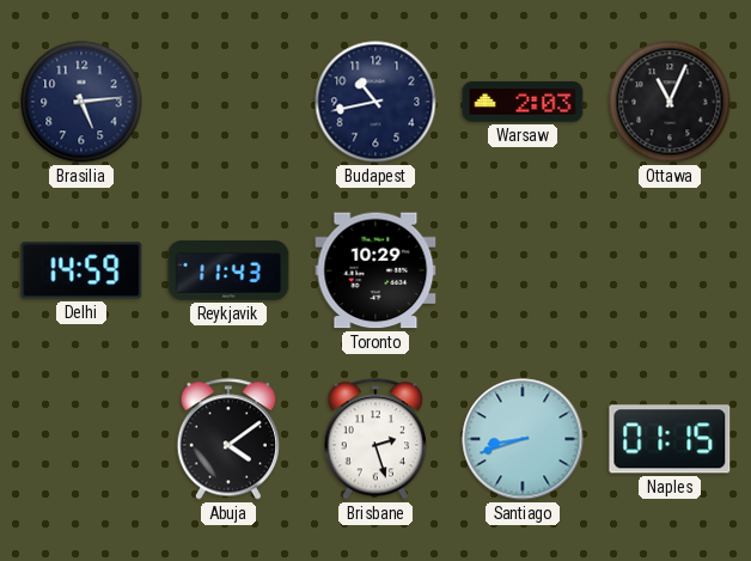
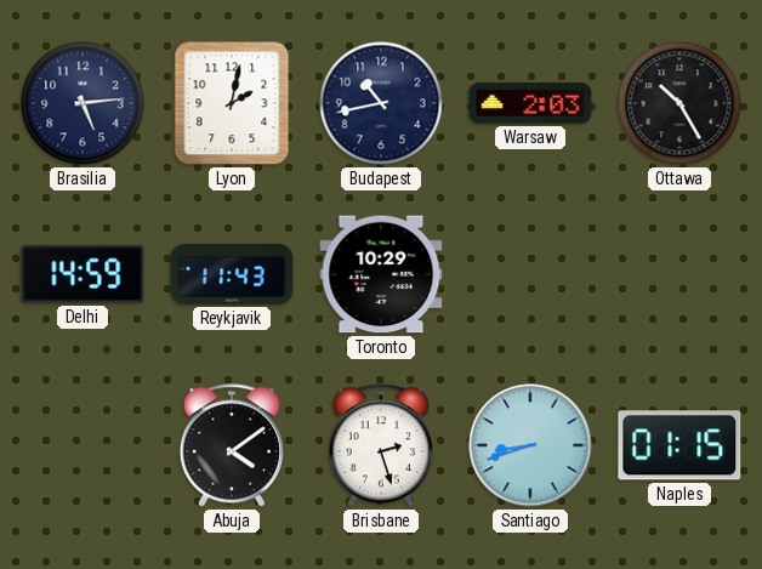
Lyon: none -> 2:02 (232, 103)
Ottawa: 11:04 -> 10:25 (679, 103)
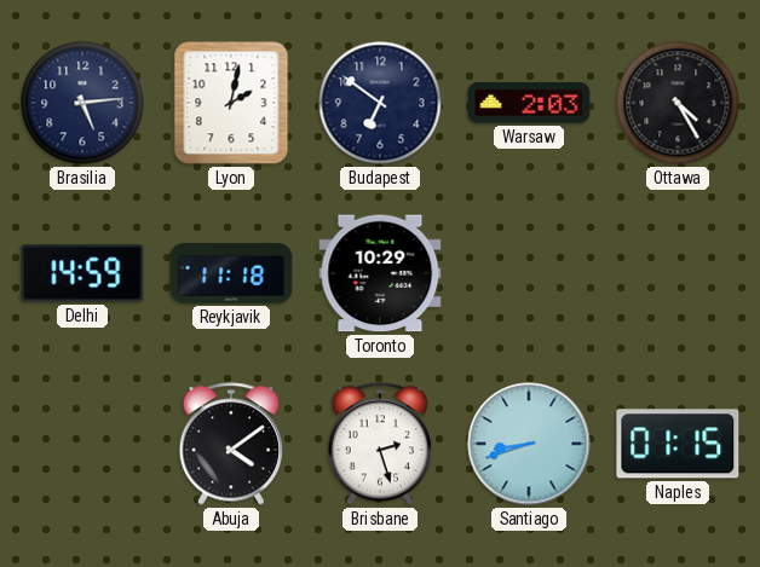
Budapest: 10:43 -> 6:51 (380, 103)
Ottawa: 10:25 -> 4:25 (678, 103)
Reykjavik: 11:43 -> 11:18 (231, 274)
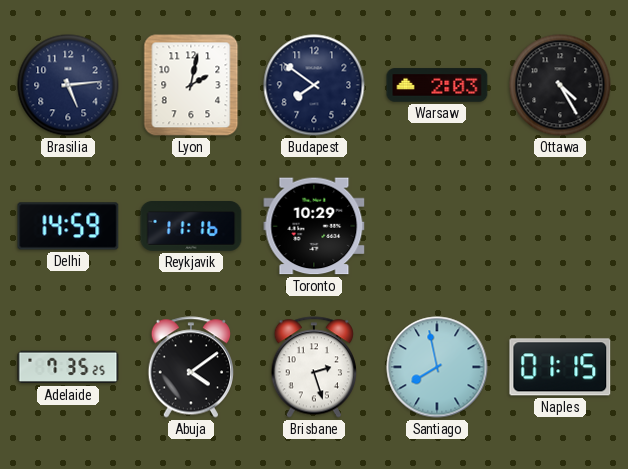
Budapest: 6:51 -> 7:51 (314, 85)
Reykjavik: 11:18 -> 11:16 (191, 227)
Adelaide: none -> 7:35 (68, 367)
Santiago: 8:42 -> 7:58 (437, 367)
